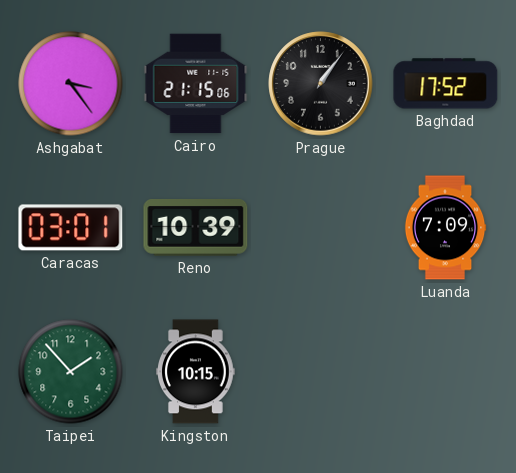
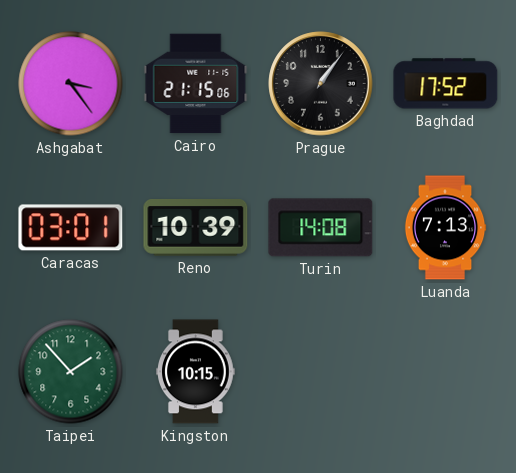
Turin: none -> 14:08 (321, 228)
Luanda: 7:09 -> 7:13 (445, 228)
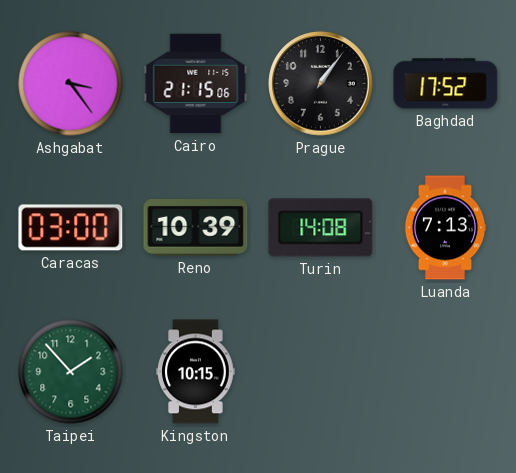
Caracas: 03:01 -> 03:00 (71, 228)
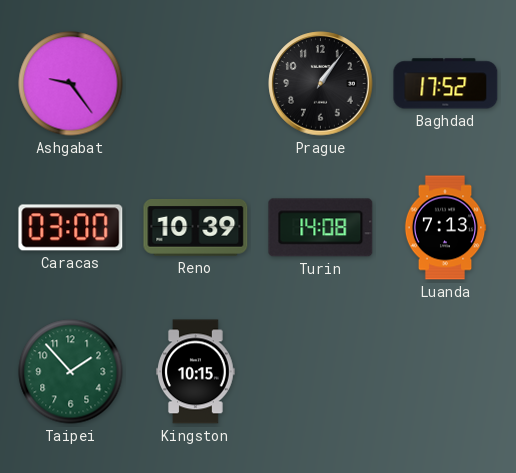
Ashgabat: 3:24 -> 9:24 (71, 84)
Cairo: 21:15 -> none (196, 84)
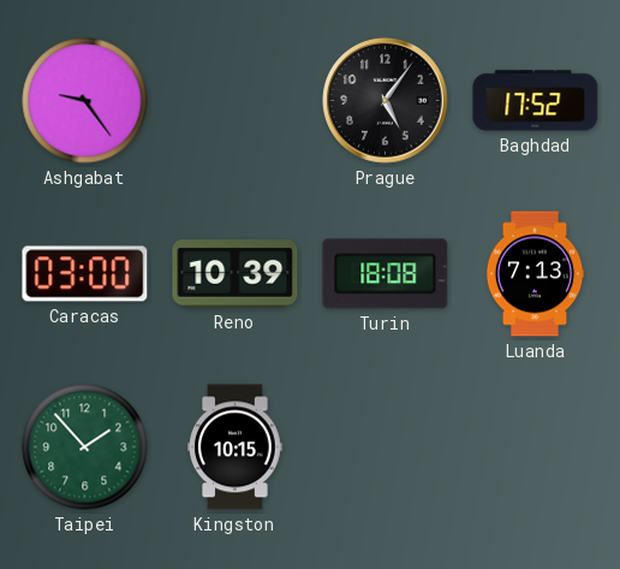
Prague: 1:06 -> 5:06 (386, 101)
Turin: 14:08 -> 18:08 (386, 274)
